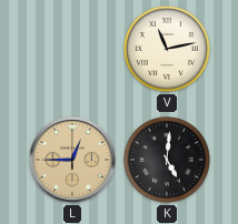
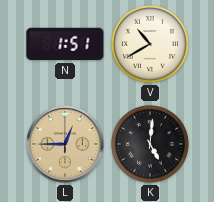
N: none -> 1:51 (65, 44)
V: 11:13 -> 10:40 (150, 44)
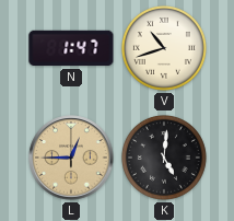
N: 1:51 -> 1:47 (71, 48)
V: 10:40 -> 10:42 (164, 48)
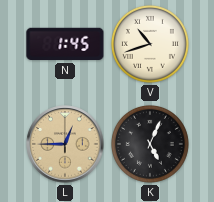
N: 1:47 -> 1:45 (65, 44)
K: 5:01 -> 5:04 (150, 144)
